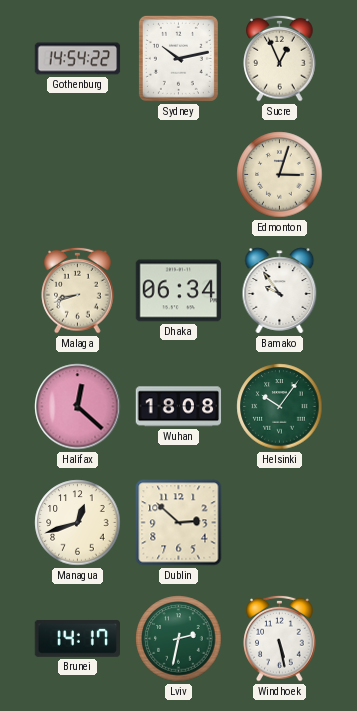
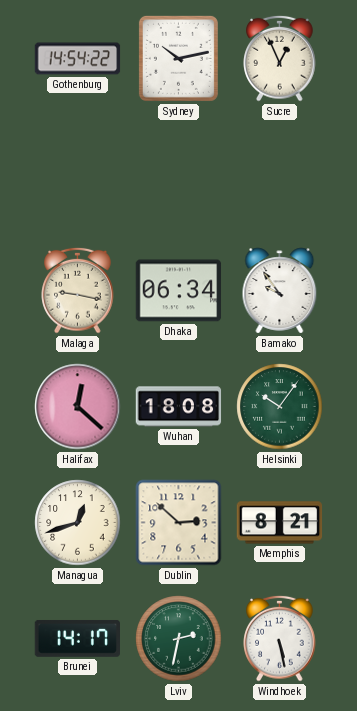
Edmonton: 3:03 -> none (280, 175)
Malaga: 8:42 -> 9:17 (78, 290)
Memphis: none -> 8:21 (280, 523)
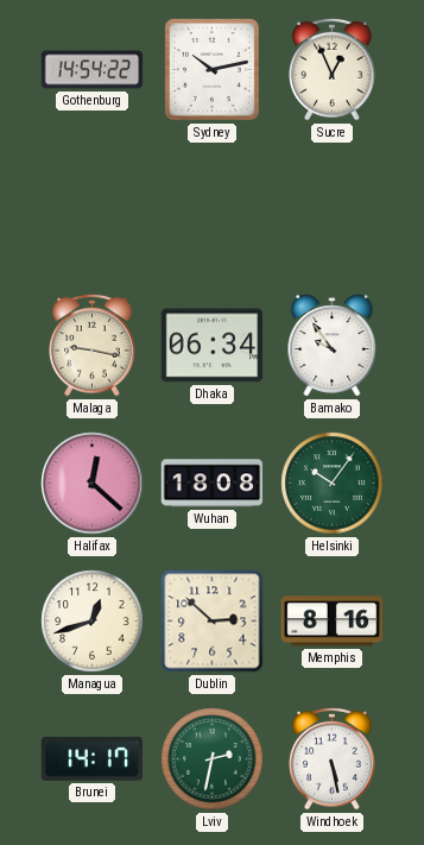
Memphis: 8:21 -> 8:16 (333, 622)
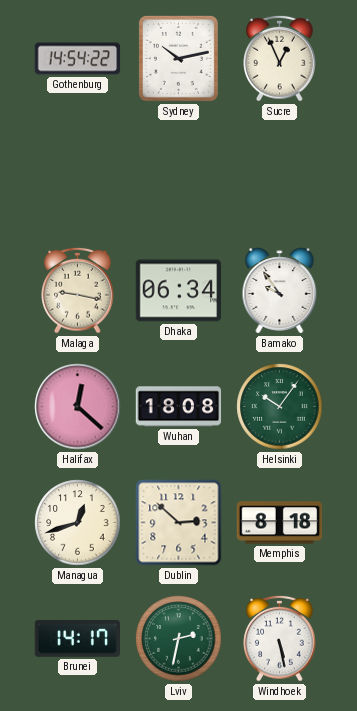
Memphis: 8:16 -> 8:18 (280, 523)
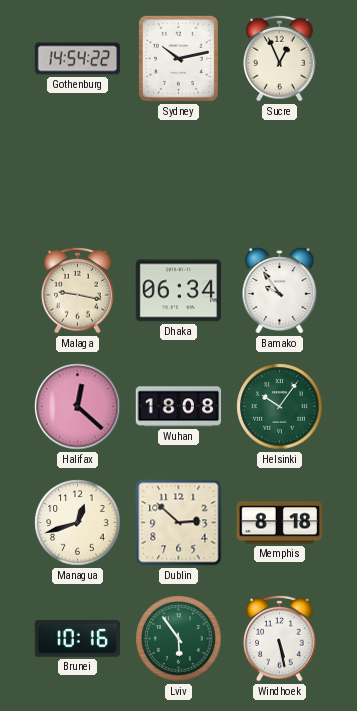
Brunei: 14:17 -> 10:16 (78, 638)
Lviv: 2:32 -> 5:54 (179, 639)
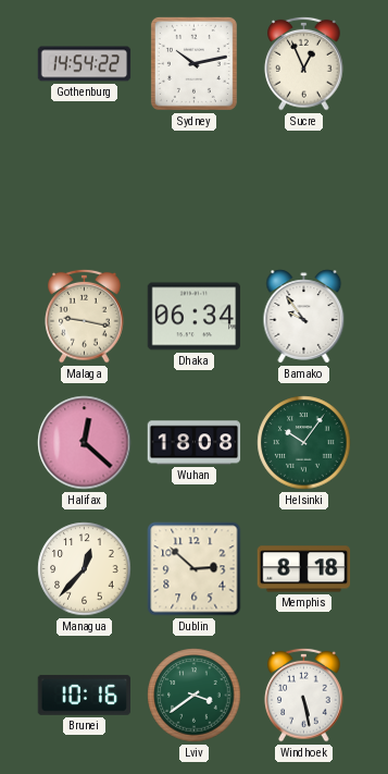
Managua: 12:42 -> 12:37 (85, 569)
Lviv: 5:54 -> 3:39 (195, 696)
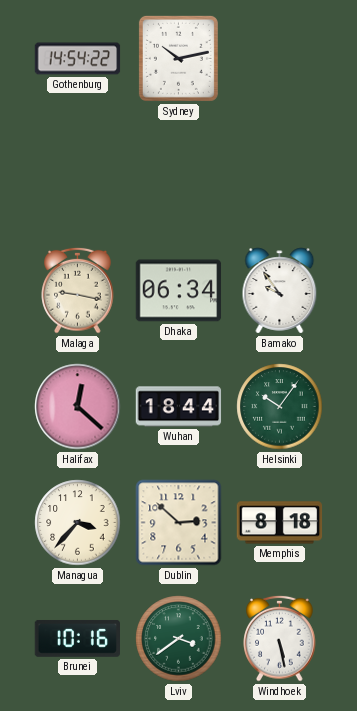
Sucre: 12:56 -> none (304, 63)
Wuhan: 18:08 -> 18:44 (179, 407)
Managua: 12:37 -> 3:37 (78, 523)
